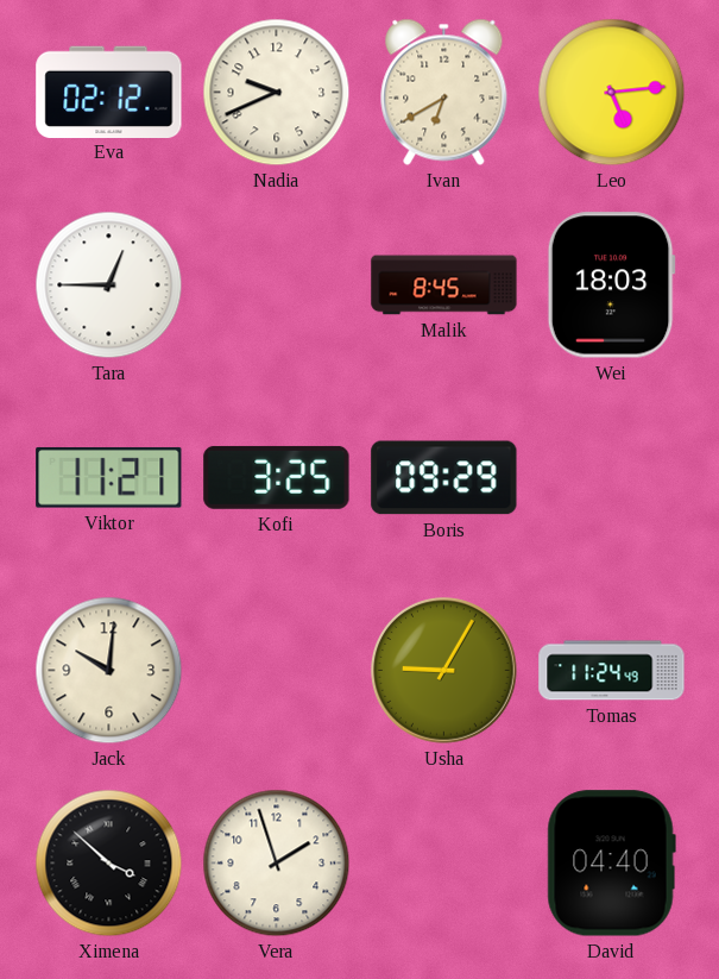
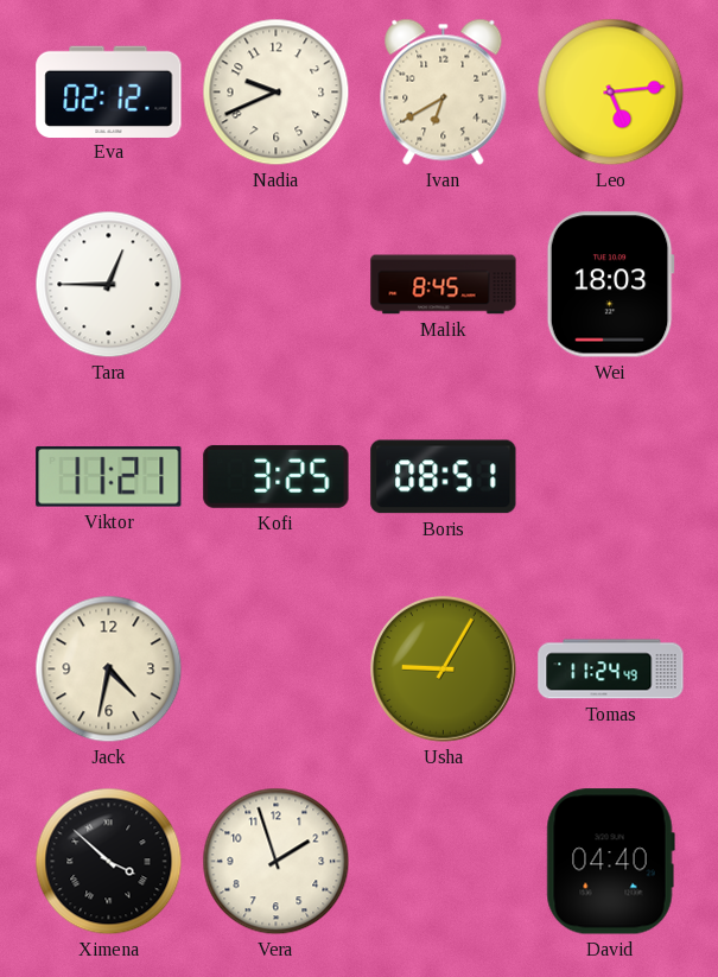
Boris: 09:29 -> 08:51 (444, 477)
Jack: 10:01 -> 4:32 (109, 670)
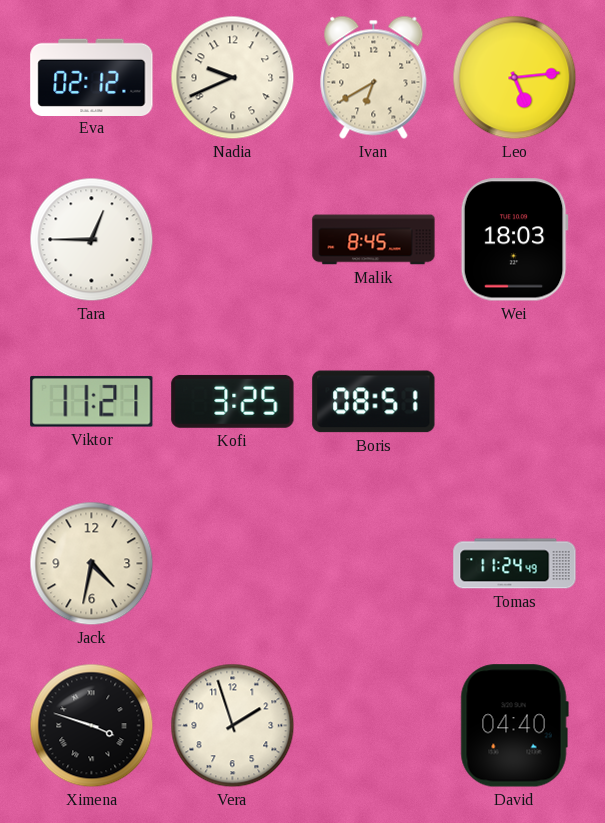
Usha: 9:05 -> none (444, 670)
Ximena: 3:52 -> 3:48 (92, 726)
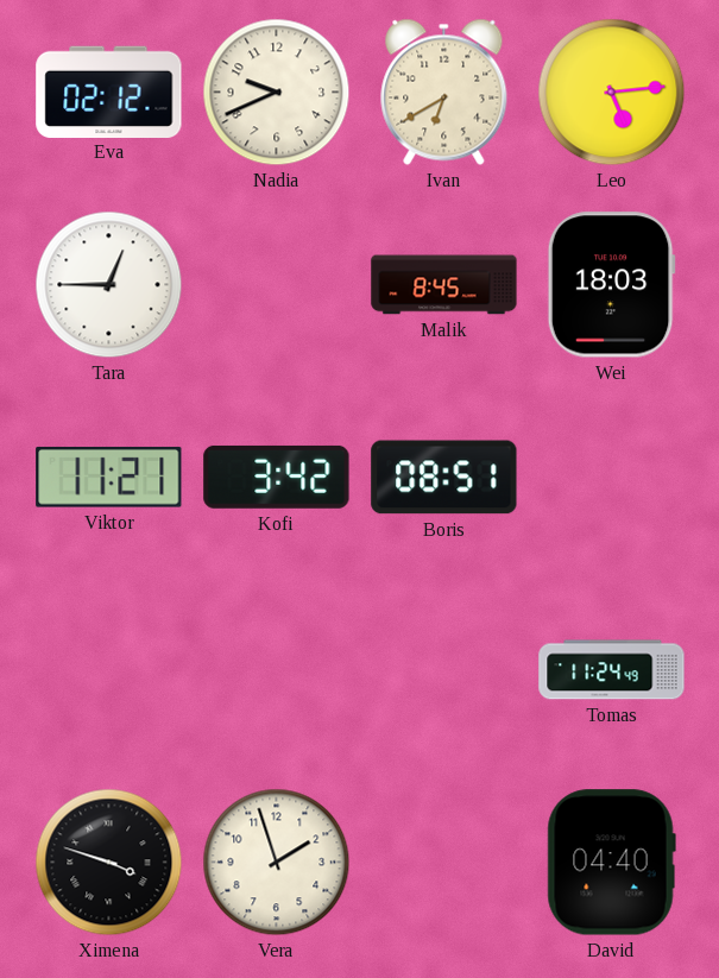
Kofi: 3:25 -> 3:42 (277, 477)
Jack: 4:32 -> none (92, 564)
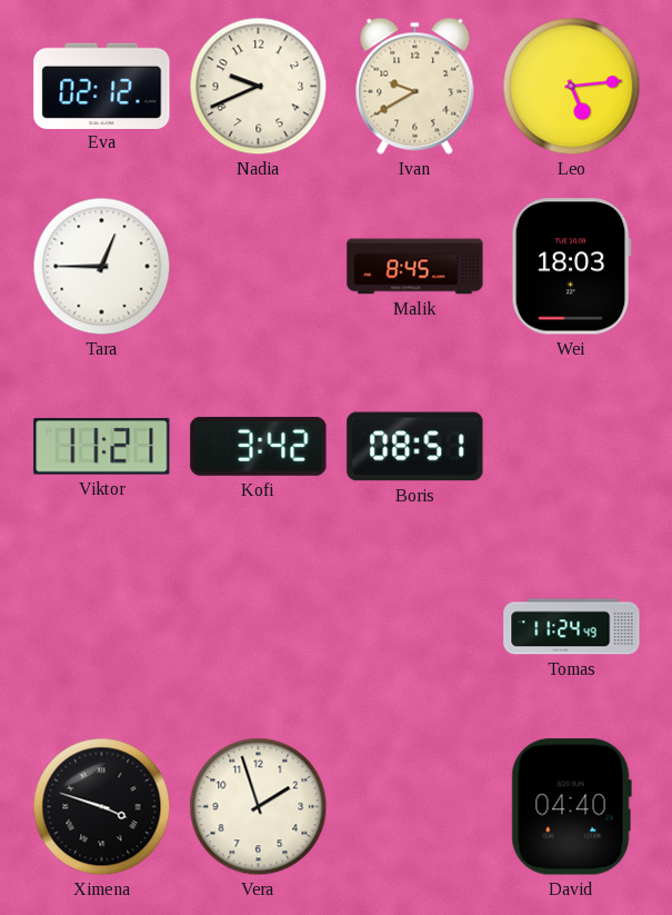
Ivan: 6:40 -> 9:40 (415, 86)
